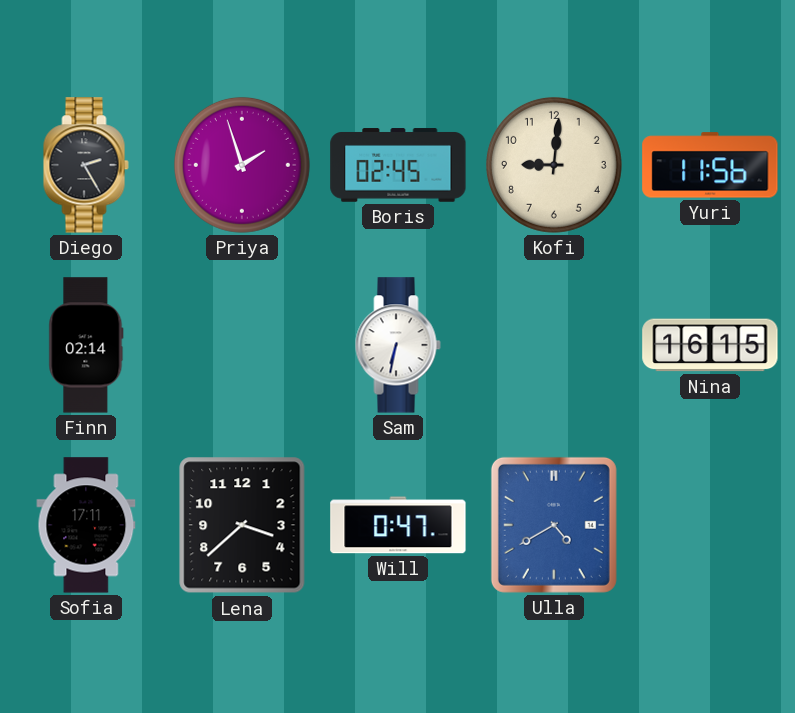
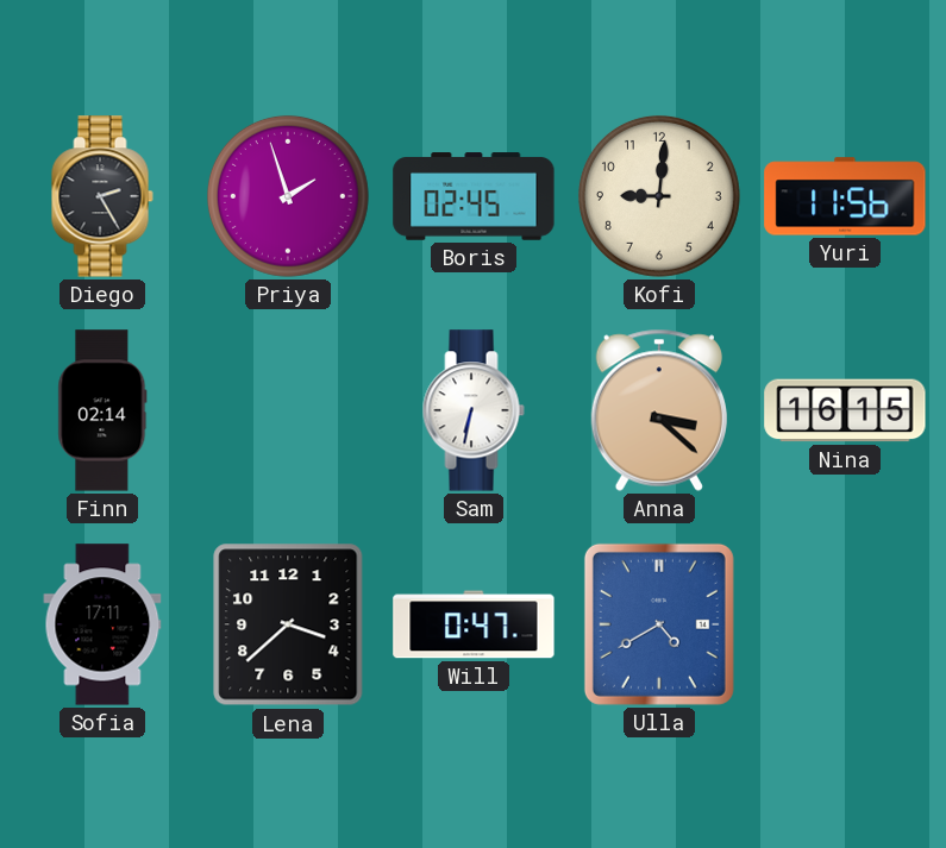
Anna: none -> 3:22 (659, 410)
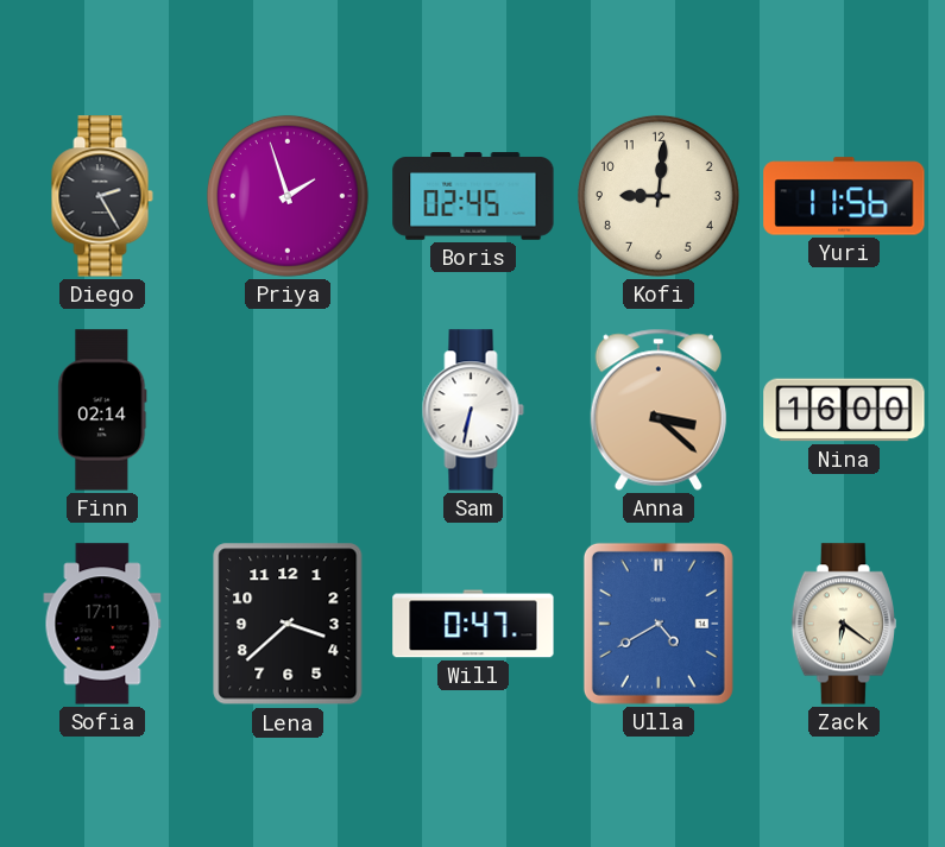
Nina: 16:15 -> 16:00 (844, 410)
Zack: none -> 6:21 (844, 624)
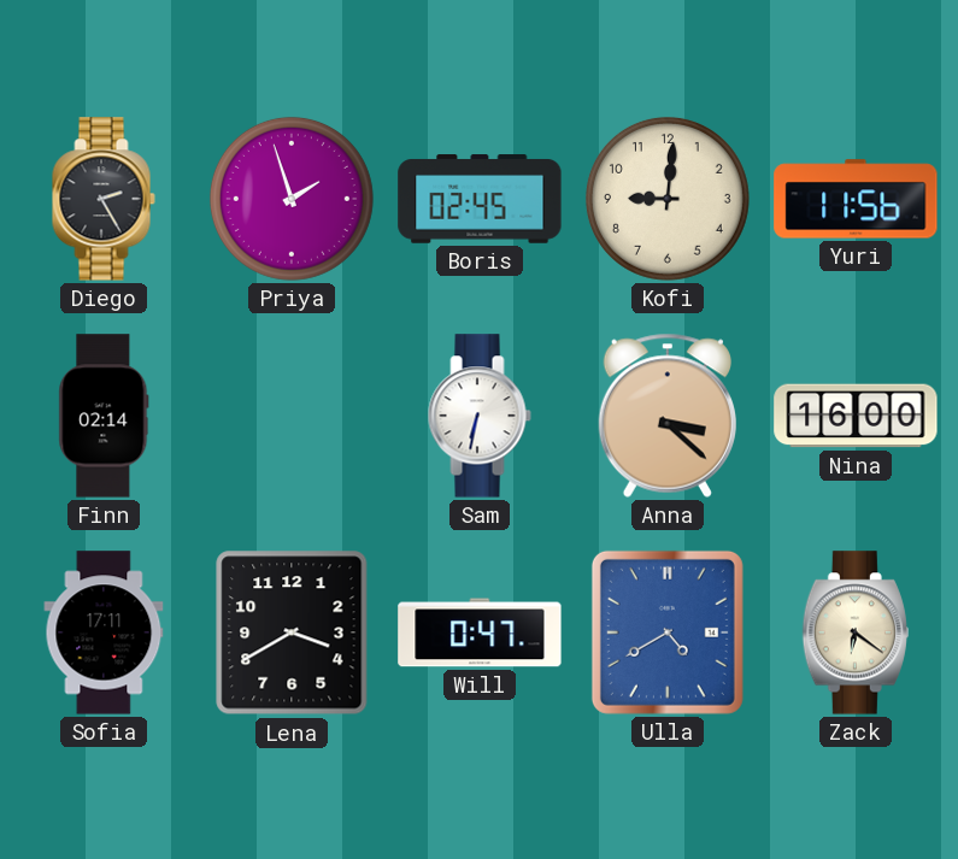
Lena: 3:38 -> 3:40 (292, 633)
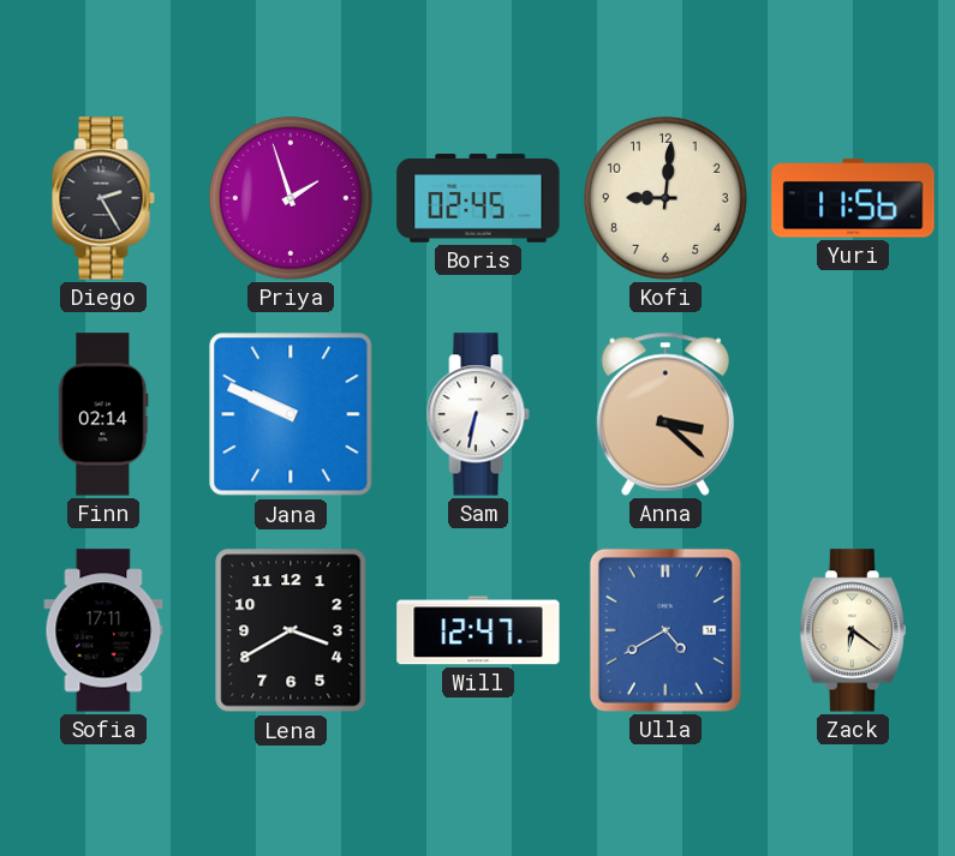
Jana: none -> 9:49 (291, 414)
Nina: 16:00 -> none (856, 416)
Will: 0:47 -> 12:47 (478, 630)
